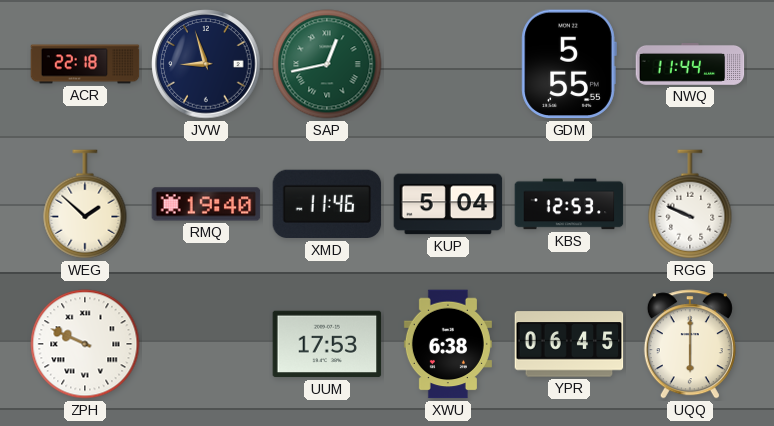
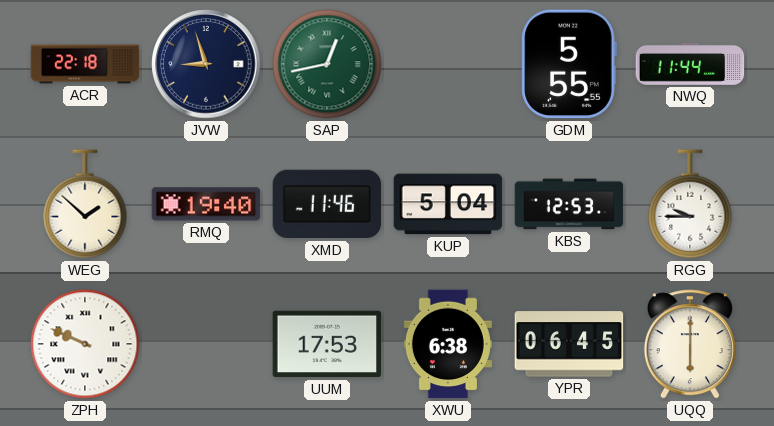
RGG: 9:49 -> 9:45 (690, 204)
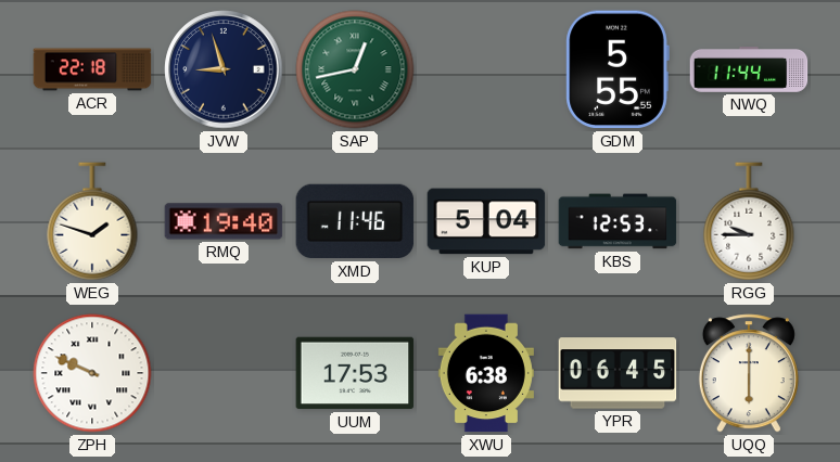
WEG: 1:52 -> 1:48 (92, 221)
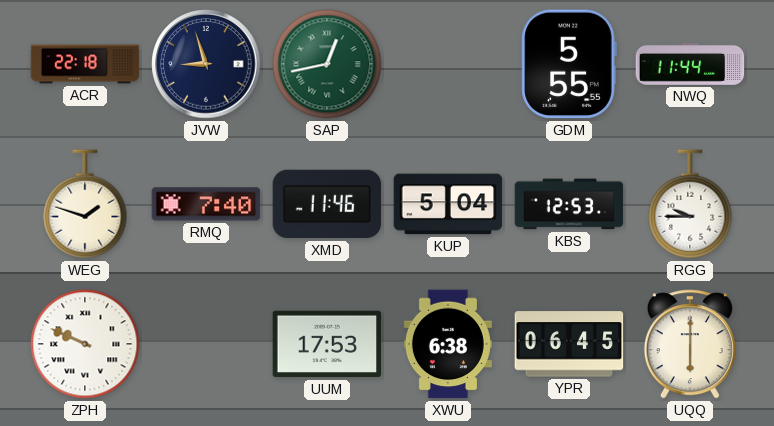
RMQ: 19:40 -> 7:40 (206, 204)
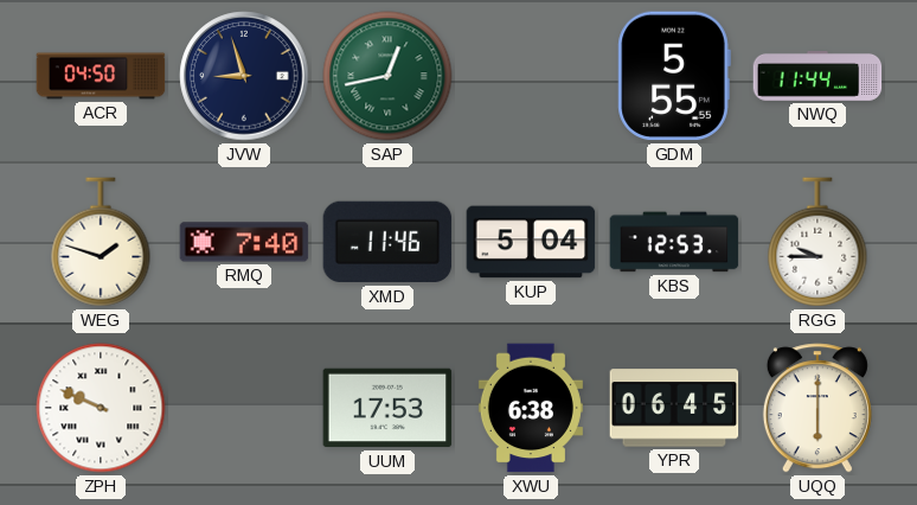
ACR: 22:18 -> 04:50 (101, 76)
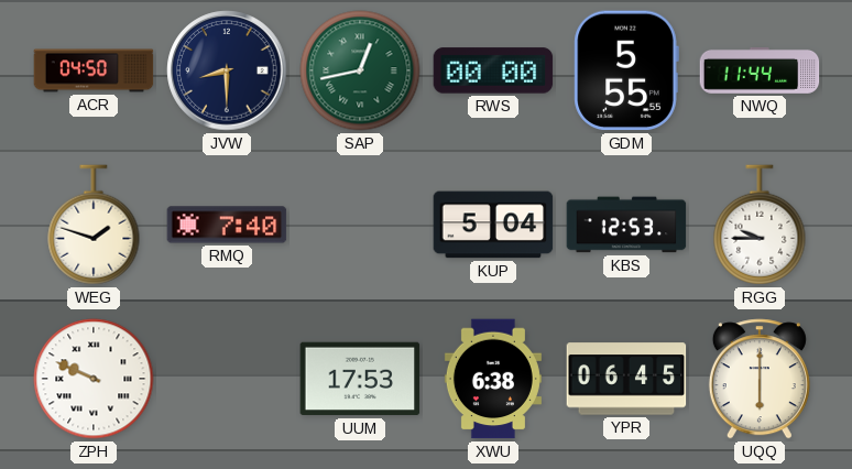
JVW: 8:57 -> 8:30 (227, 70)
RWS: none -> 00:00 (493, 70)
XMD: 11:46 -> none (387, 242)
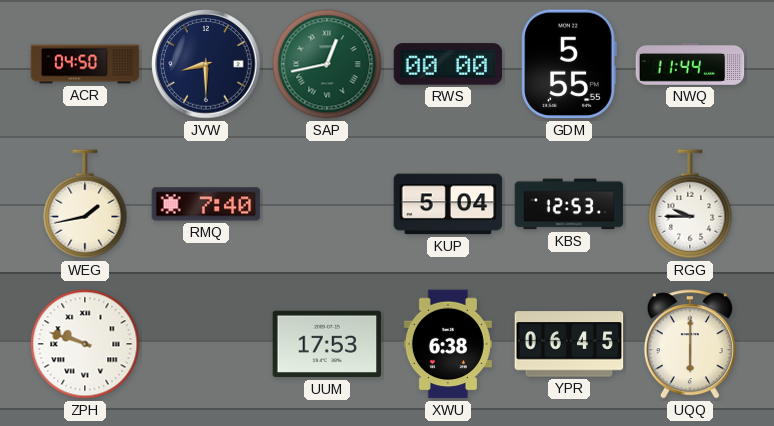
WEG: 1:48 -> 1:43 (85, 204)
ZPH: 9:49 -> 9:48 (85, 344)
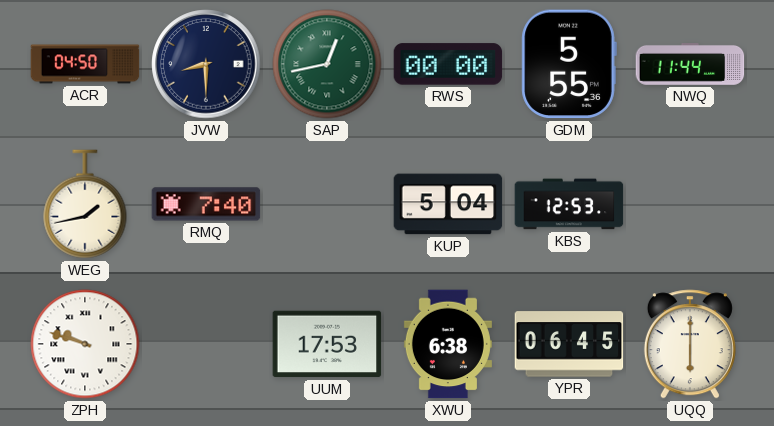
GDM: 5:55:55 -> 5:55:36 (569, 64)
RGG: 9:45 -> none (690, 204)
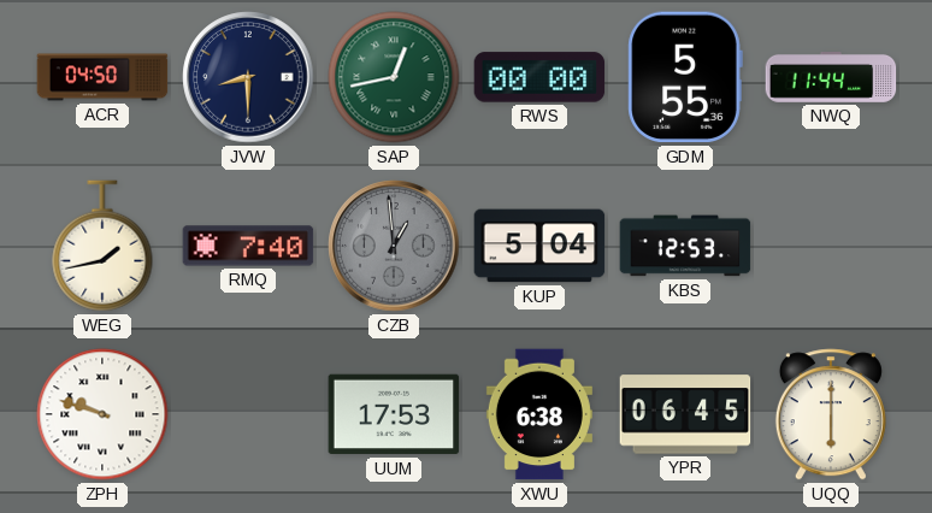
CZB: none -> 12:59 (394, 246)
